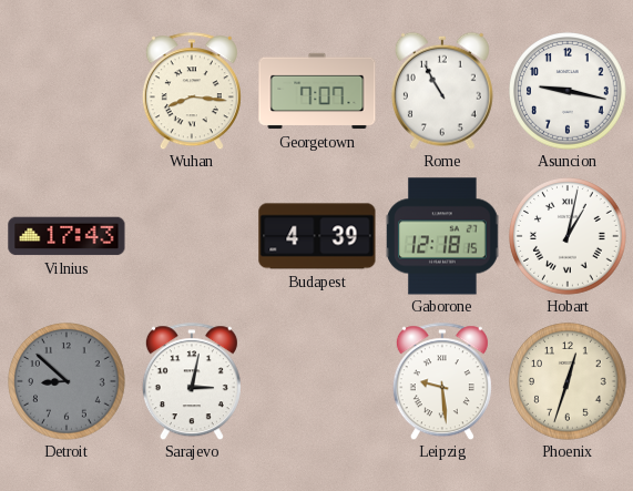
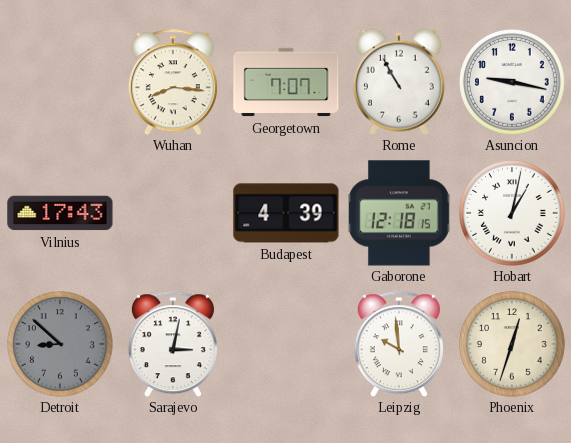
Leipzig: 9:29 -> 9:59 (399, 344)
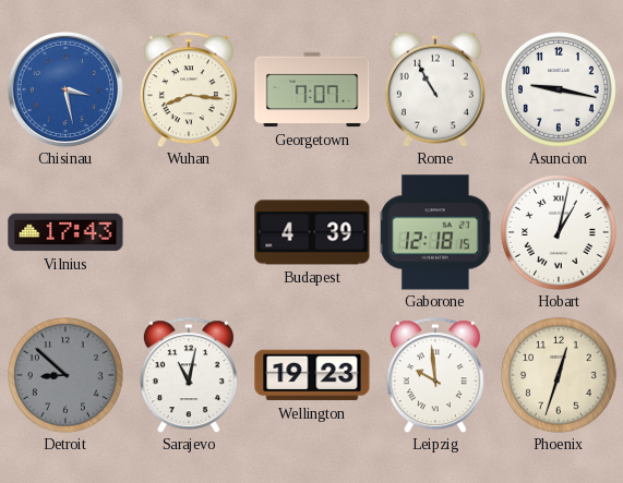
Chisinau: none -> 3:28 (65, 89)
Sarajevo: 3:02 -> 11:02 (189, 375)
Wellington: none -> 19:23 (312, 375)
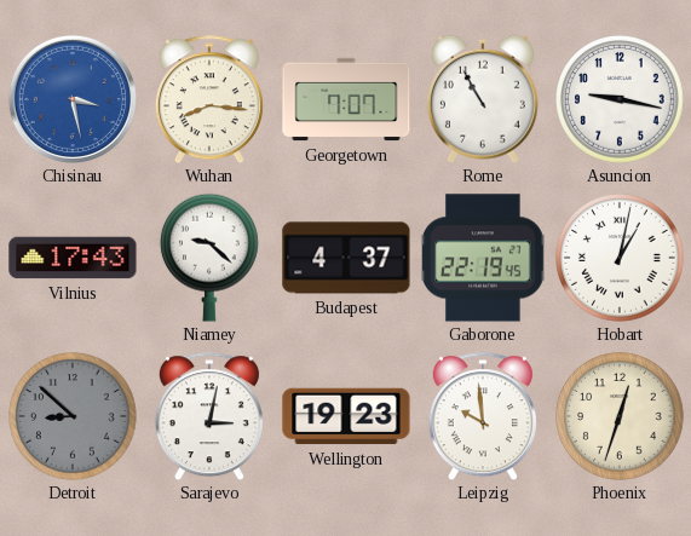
Niamey: none -> 9:22 (209, 258)
Budapest: 4:39 -> 4:37 (346, 258)
Gaborone: 12:18 -> 22:19 (483, 258)
Sarajevo: 11:02 -> 3:02 (209, 416)
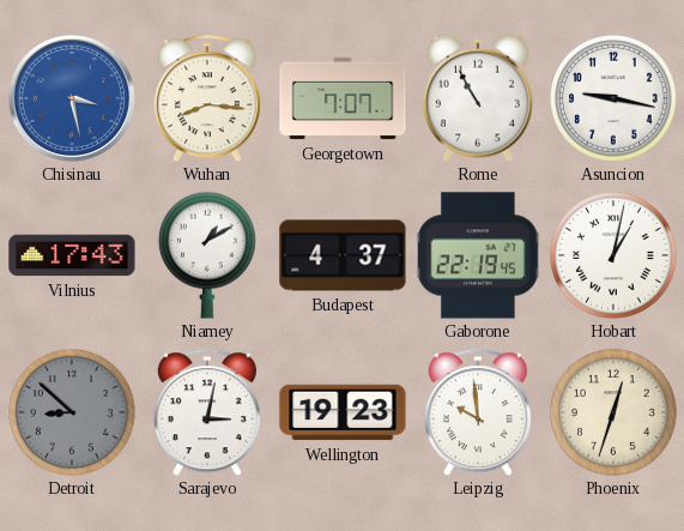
Niamey: 9:22 -> 1:10 (207, 255)
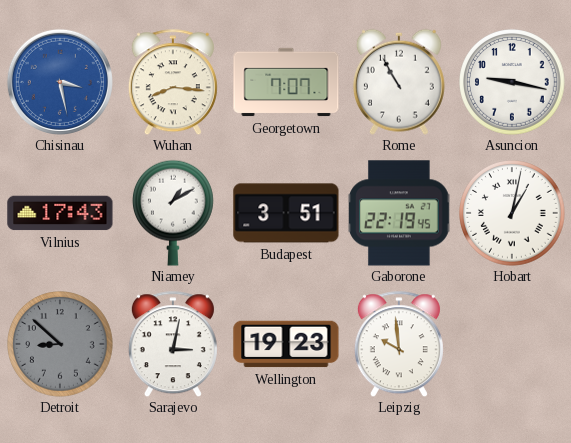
Budapest: 4:37 -> 3:51 (286, 213)
Phoenix: 12:33 -> none (615, 414)
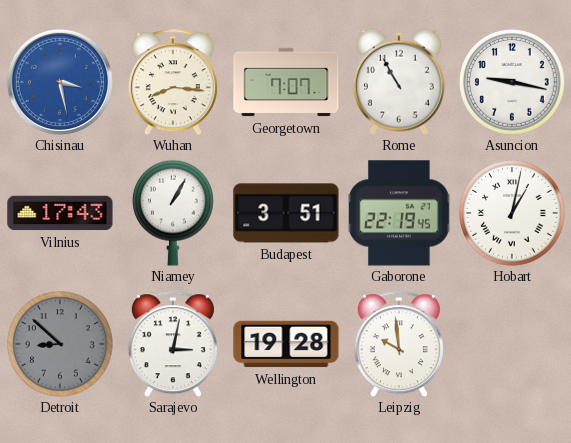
Niamey: 1:10 -> 1:05 (173, 213)
Wellington: 19:23 -> 19:28 (286, 344)
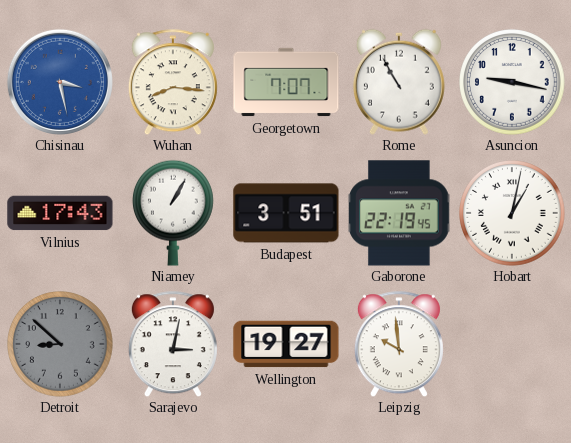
Wellington: 19:28 -> 19:27 (286, 344)
